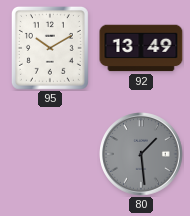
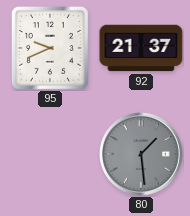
95: 10:10 -> 9:41 (50, 48)
92: 13:49 -> 21:37 (141, 48)
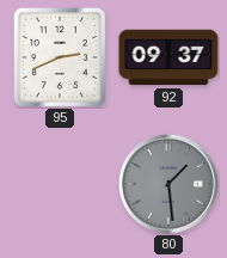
95: 9:41 -> 2:41 (60, 57)
92: 21:37 -> 09:37 (168, 57)
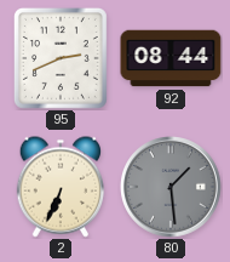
92: 09:37 -> 08:44 (171, 58)
2: none -> 6:34 (61, 187)
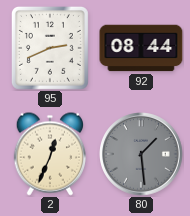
2: 6:34 -> 12:34 (50, 154)
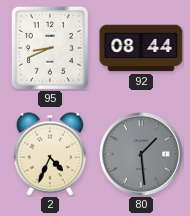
95: 2:41 -> 8:41 (50, 48)
2: 12:34 -> 4:34 (50, 154)
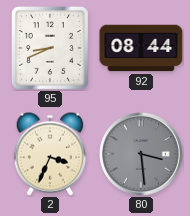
2: 4:34 -> 3:34 (50, 154)
80: 1:29 -> 3:29 (141, 154)
